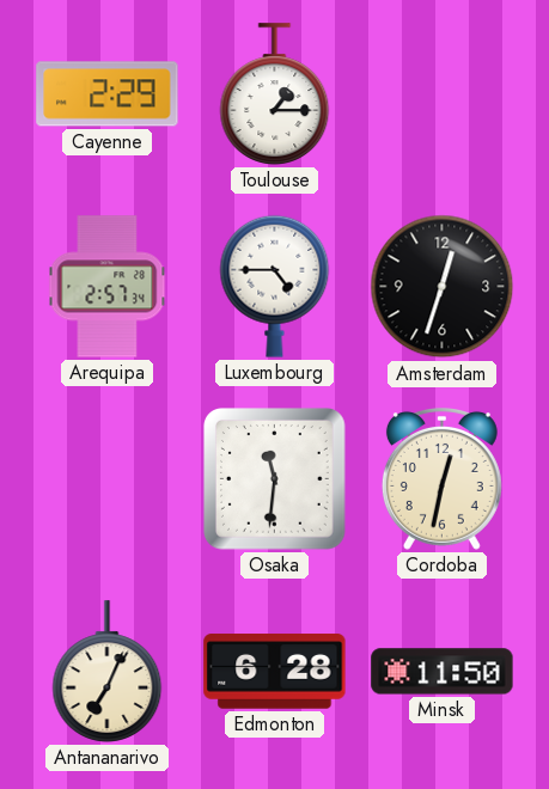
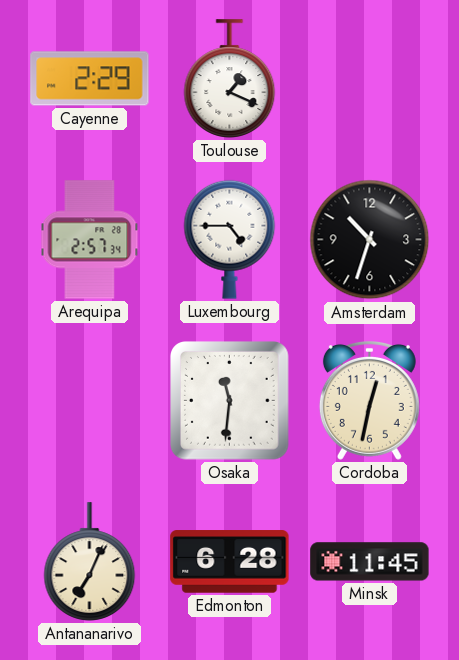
Toulouse: 1:15 -> 1:19 (230, 79)
Amsterdam: 12:33 -> 10:33 (370, 240)
Minsk: 11:50 -> 11:45 (370, 562)
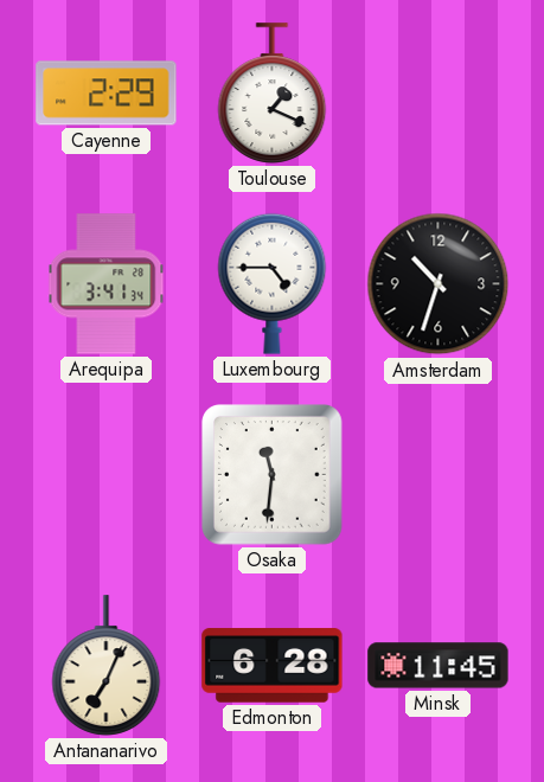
Arequipa: 2:57 -> 3:41 (107, 284)
Cordoba: 12:32 -> none (369, 401)
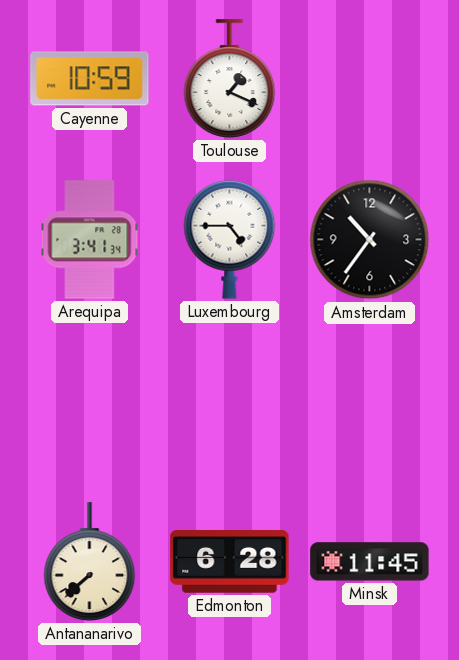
Cayenne: 2:29 -> 10:59 (90, 79)
Amsterdam: 10:33 -> 10:36 (370, 240)
Osaka: 11:31 -> none (273, 475)
Antananarivo: 7:04 -> 7:38 (90, 562)
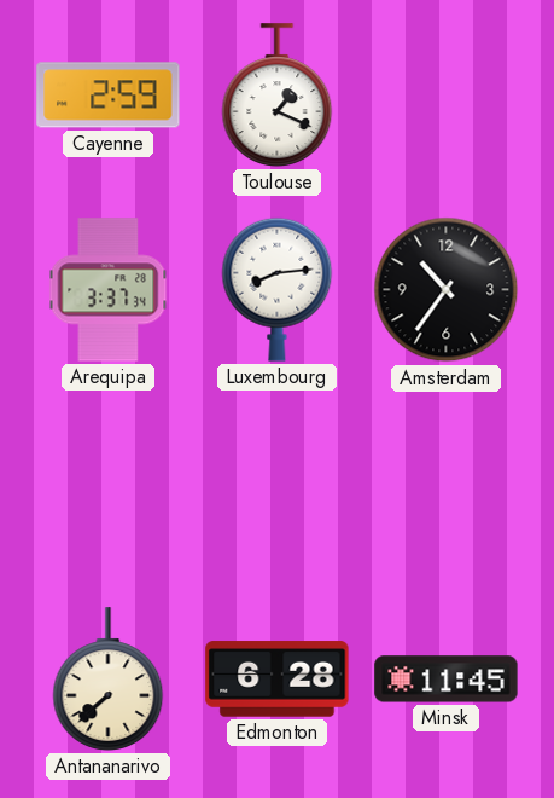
Cayenne: 10:59 -> 2:59 (109, 96)
Arequipa: 3:41 -> 3:37 (109, 290)
Luxembourg: 4:45 -> 8:14 (278, 289)
